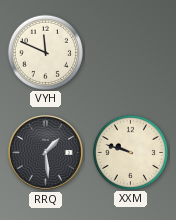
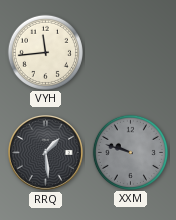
VYH: 11:49 -> 11:44 (45, 52)
XXM dial: cream -> grey (130, 152)
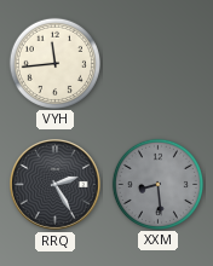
RRQ: 1:29 -> 2:25 (56, 185)
XXM: 9:48 -> 8:29 (157, 184)
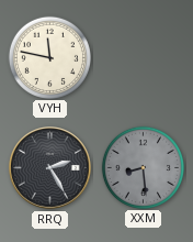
VYH: 11:44 -> 11:47 (49, 57)
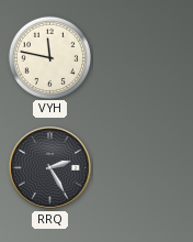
XXM: 8:29 -> none (143, 167)
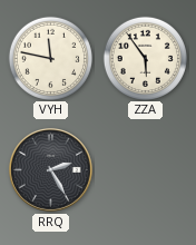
ZZA: none -> 5:54 (145, 58)
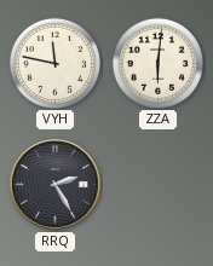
ZZA: 5:54 -> 6:01 (157, 63)
